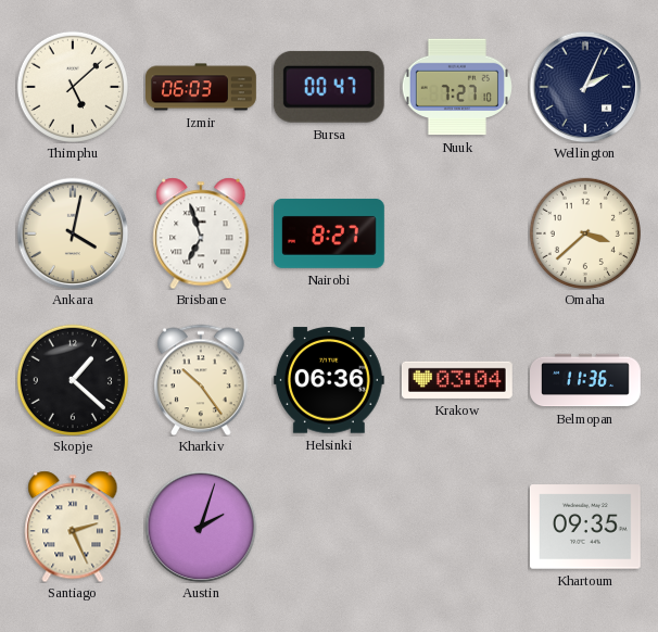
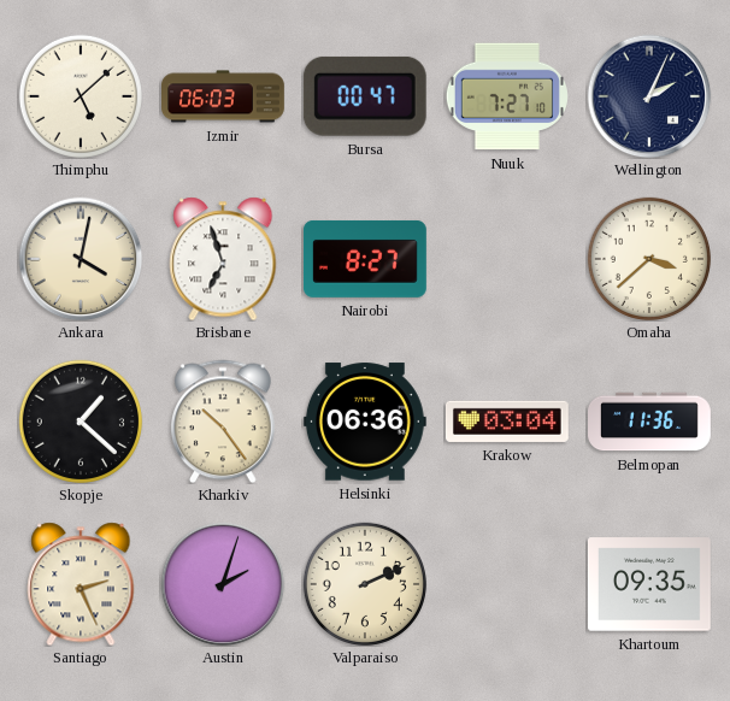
Valparaiso: none -> 2:11 (365, 584)
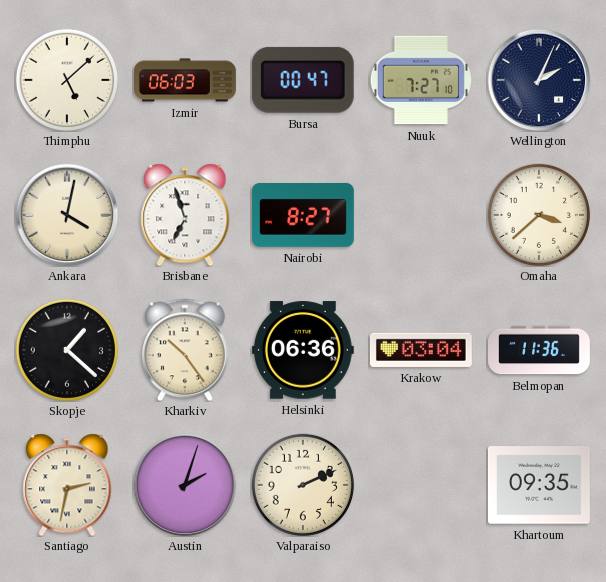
Santiago: 2:26 -> 2:32 (67, 485)
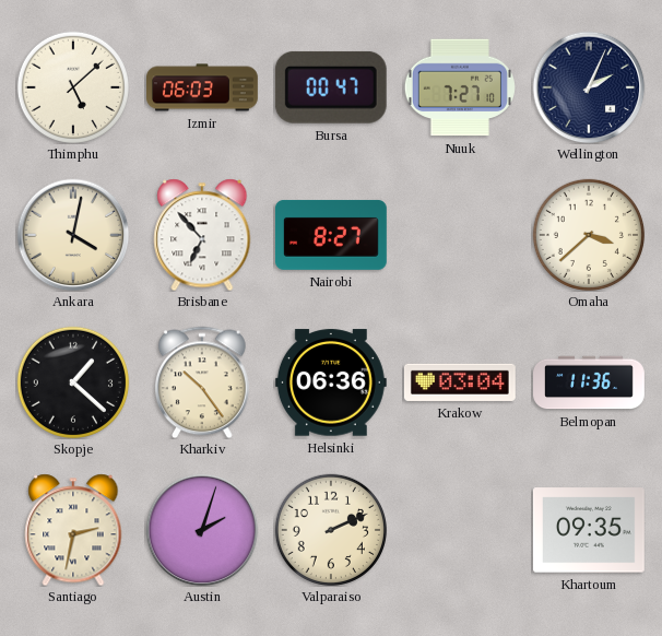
Brisbane: 6:57 -> 6:53 (202, 235)
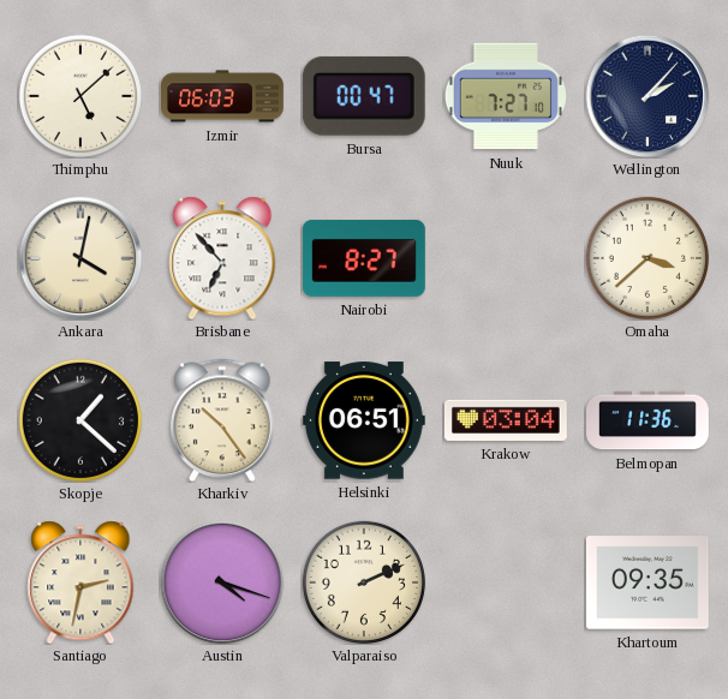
Wellington: 2:04 -> 2:07 (648, 96)
Helsinki: 06:36 -> 06:51 (364, 420)
Austin: 2:03 -> 4:18 (222, 582)
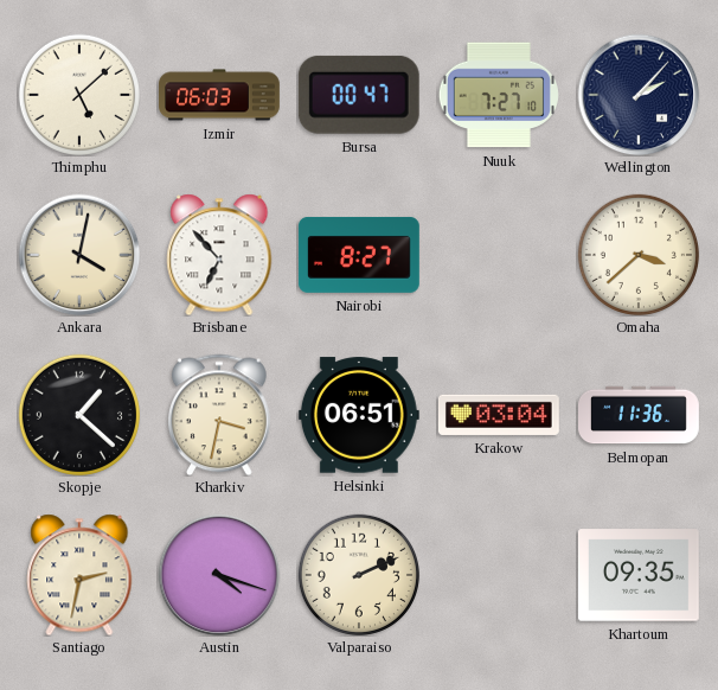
Kharkiv: 10:24 -> 3:32 (219, 415)
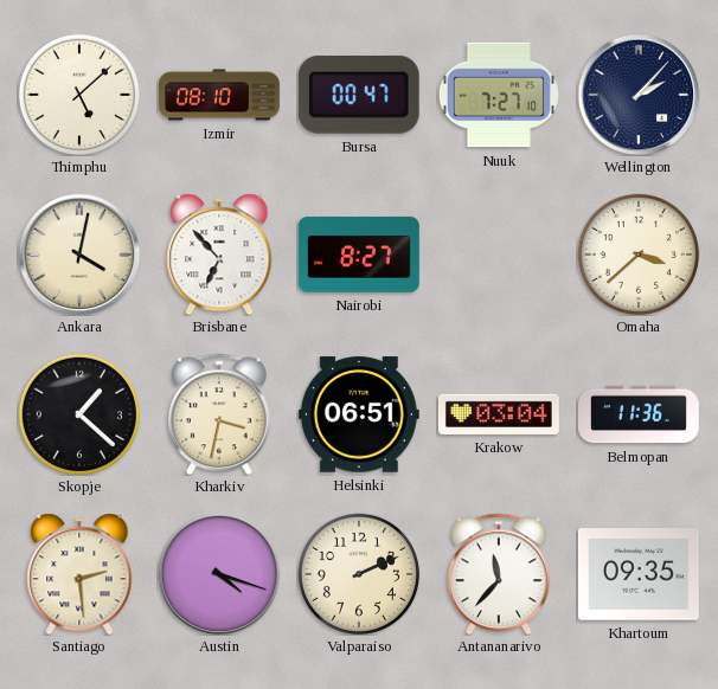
Izmir: 06:03 -> 08:10 (220, 95)
Santiago: 2:32 -> 2:29 (79, 574)
Antananarivo: none -> 11:37 (499, 574)
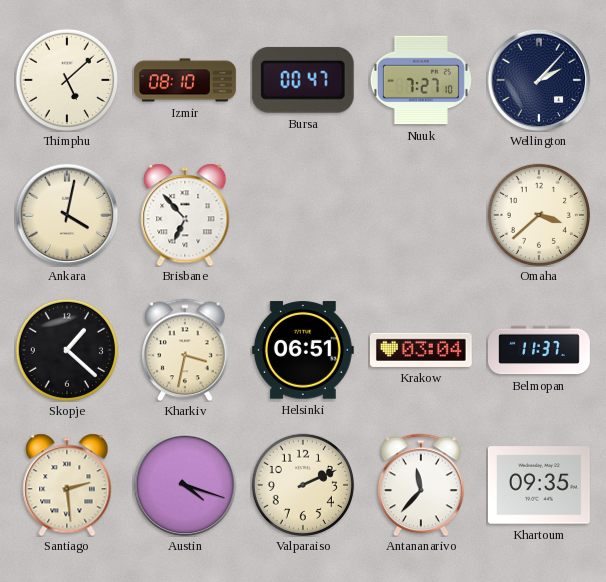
Nairobi: 8:27 -> none (359, 255)
Belmopan: 11:36 -> 11:37 (540, 350)
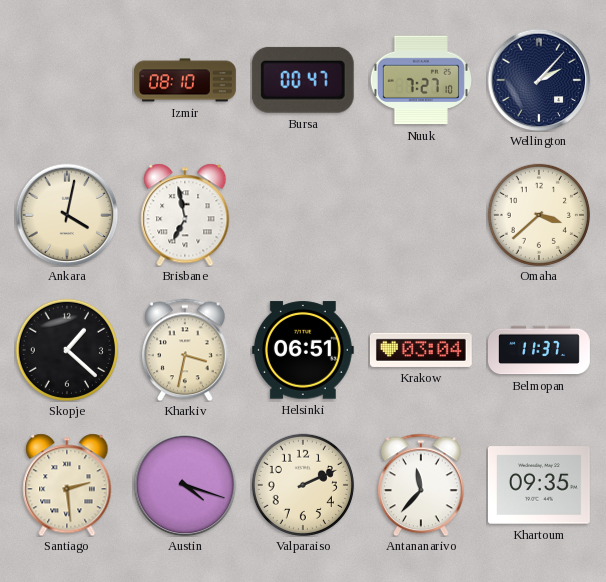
Thimphu: 5:08 -> none (67, 80)
Brisbane: 6:53 -> 6:58 (185, 215)
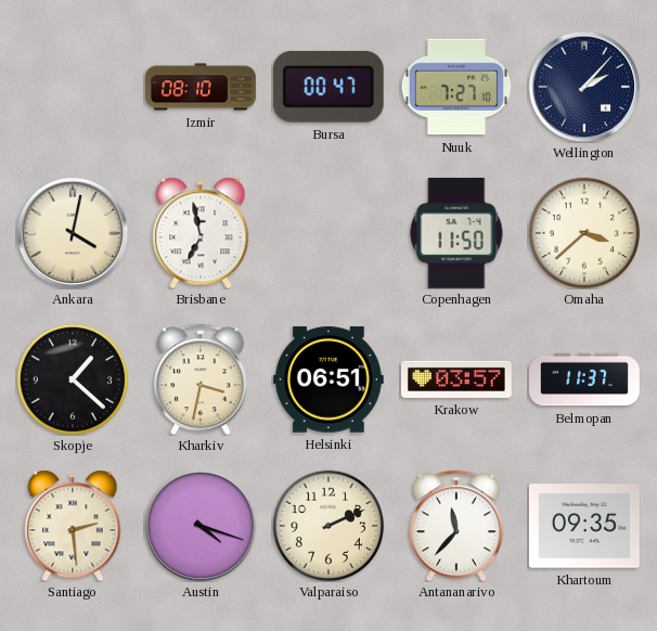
Copenhagen: none -> 11:50 (456, 233)
Krakow: 03:04 -> 03:57 (456, 379)
